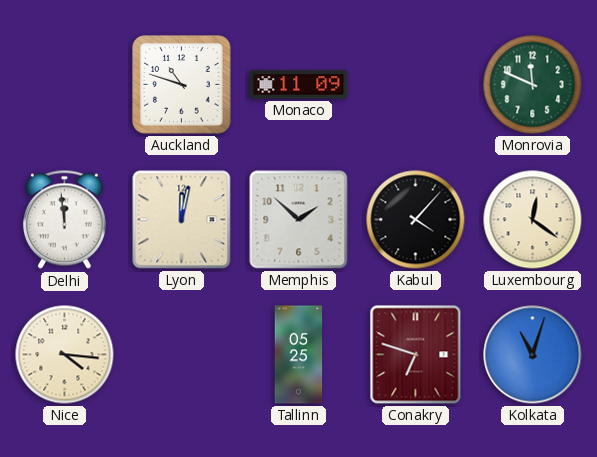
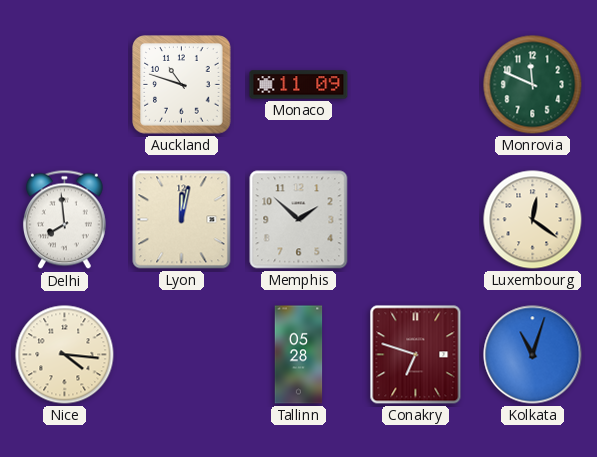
Delhi: 11:59 -> 7:59 (64, 220)
Kabul: 4:07 -> none (416, 220)
Tallinn: 05:25 -> 05:28 (299, 355)
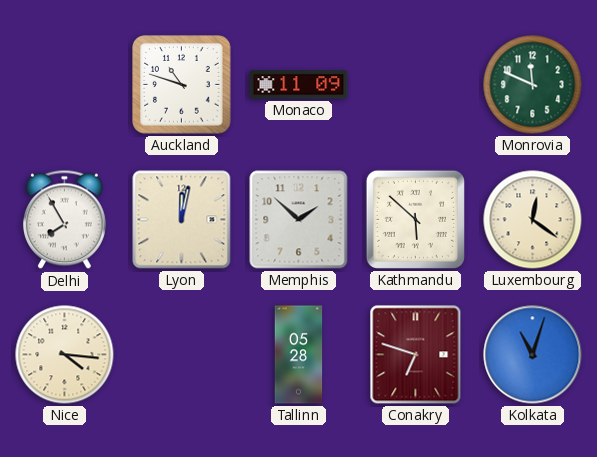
Delhi: 7:59 -> 7:55 (64, 220)
Kathmandu: none -> 5:52 (415, 219)
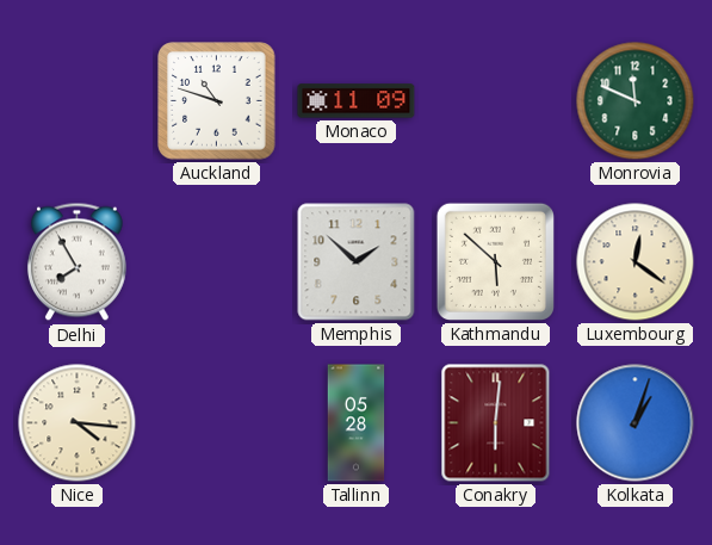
Lyon: 12:02 -> none (182, 220)
Conakry: 6:48 -> 6:01 (496, 423)
Kolkata: 11:03 -> 1:03 (636, 423)
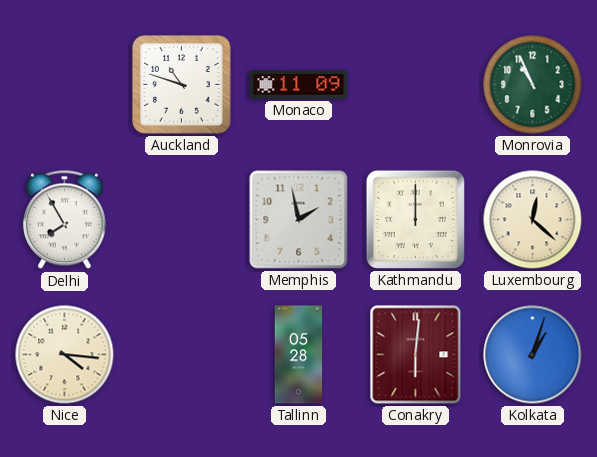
Monrovia: 11:49 -> 10:56 (533, 85)
Memphis: 1:52 -> 1:58 (299, 220)
Kathmandu: 5:52 -> 12:00 (415, 219)
Luxembourg: 12:21 -> 12:22 (533, 220)
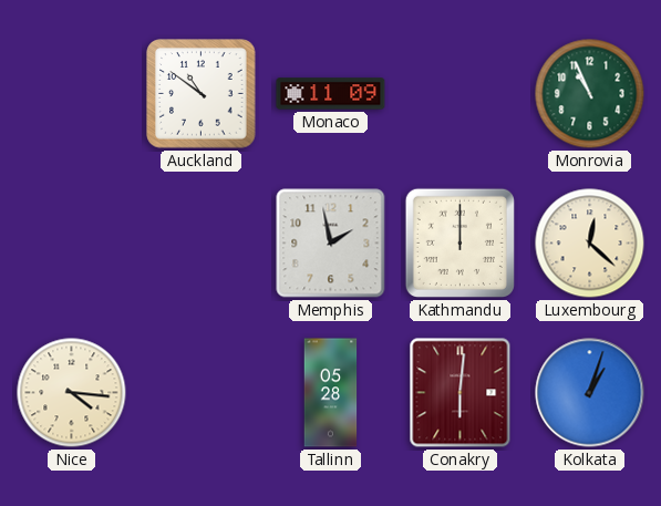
Auckland: 10:48 -> 10:51 (202, 94)
Delhi: 7:55 -> none (64, 220)
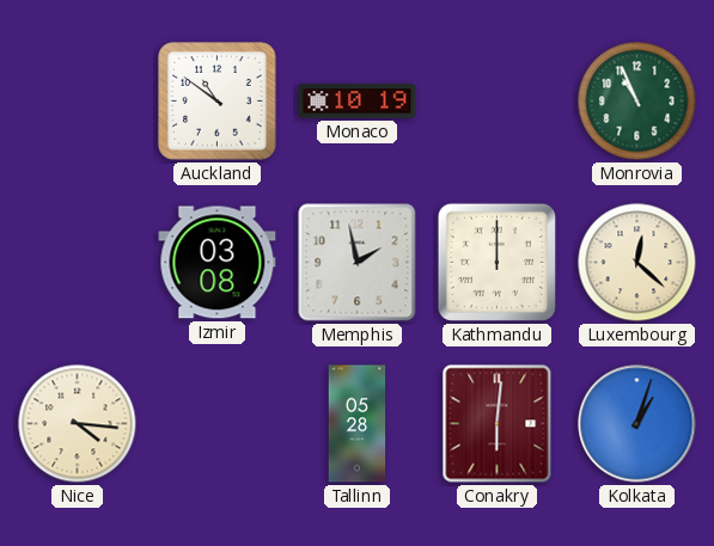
Monaco: 11:09 -> 10:19 (358, 102)
Izmir: none -> 03:08 (218, 263)
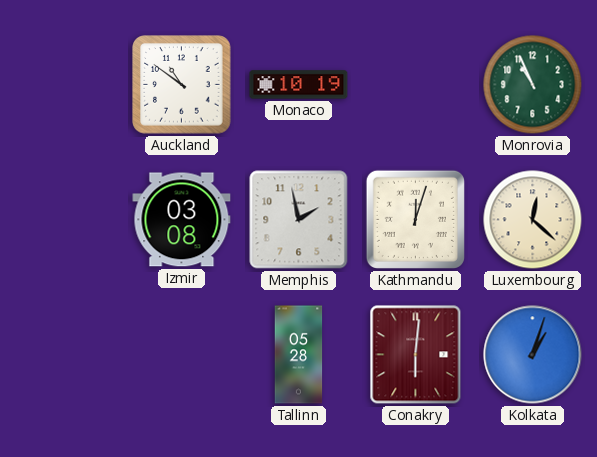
Kathmandu: 12:00 -> 12:03 (415, 219)
Nice: 4:16 -> none (78, 424)
